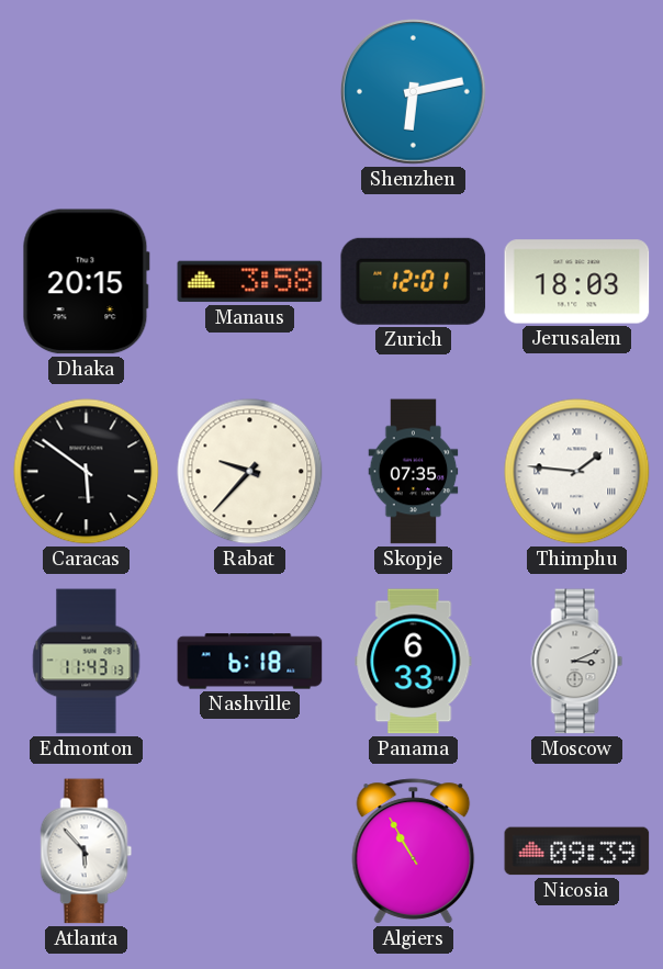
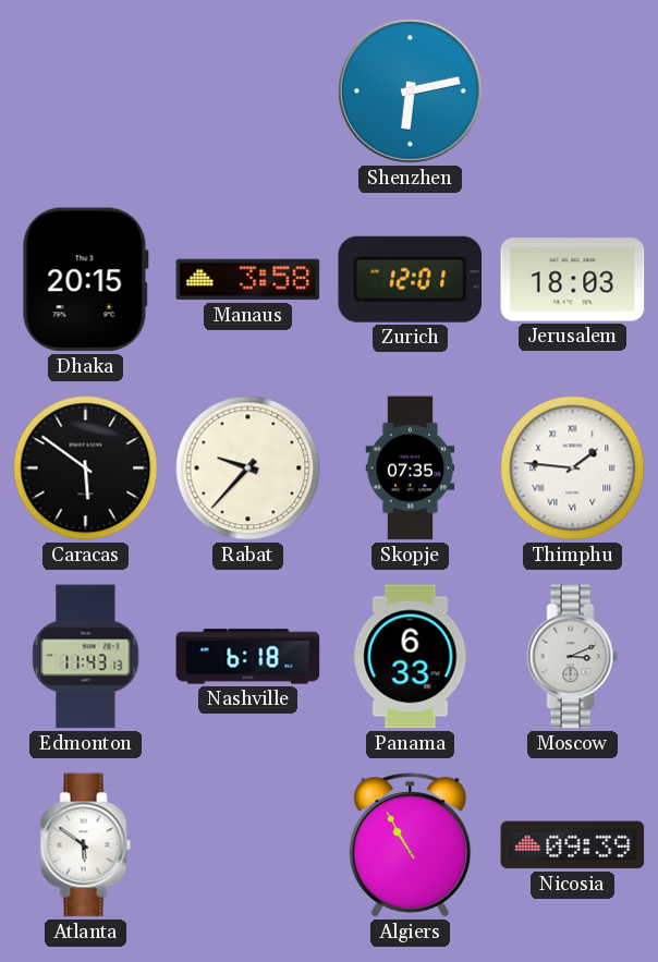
Atlanta: 5:53 -> 5:51 (86, 845)
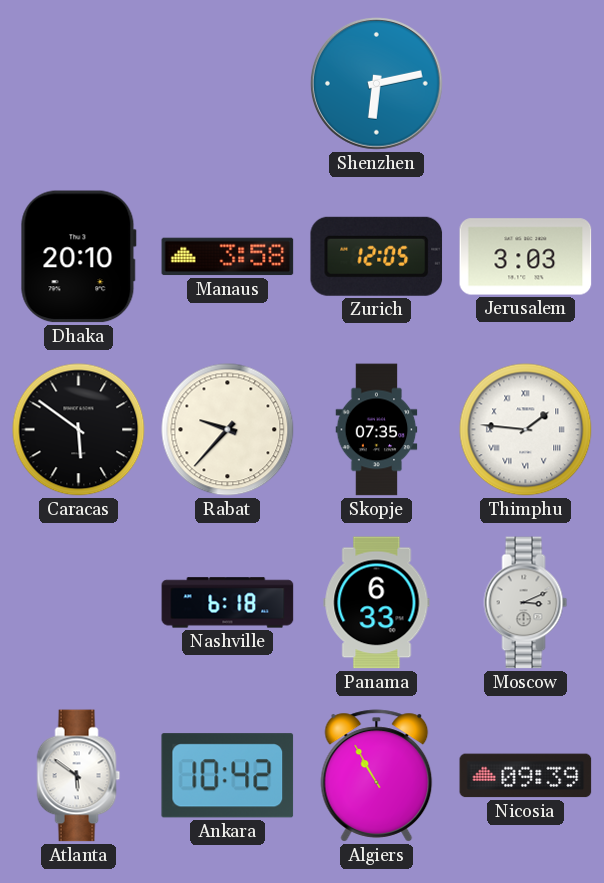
Dhaka: 20:15 -> 20:10 (78, 257)
Zurich: 12:01 -> 12:05 (377, 256)
Jerusalem: 18:03 -> 3:03 (526, 257)
Edmonton: 11:43 -> none (86, 657)
Ankara: none -> 10:42 (228, 776)
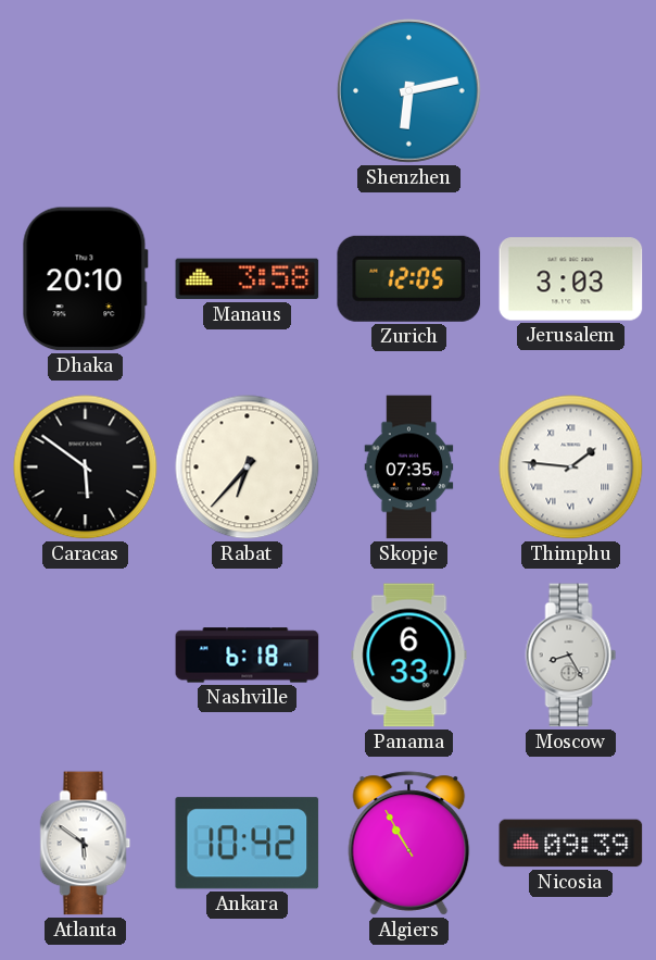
Rabat: 9:37 -> 6:37 (248, 467)
Moscow: 3:11 -> 8:25 (571, 656)
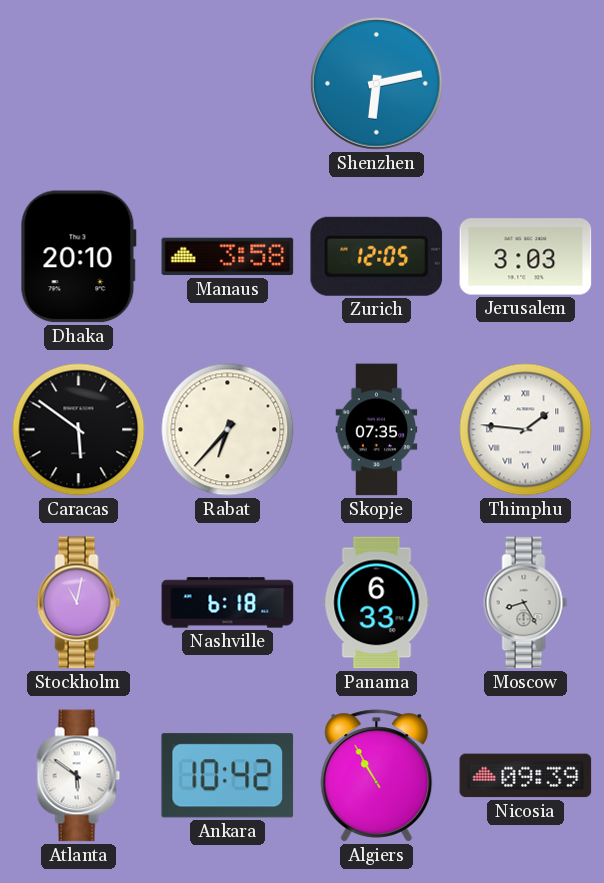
Stockholm: none -> 11:02 (79, 603)
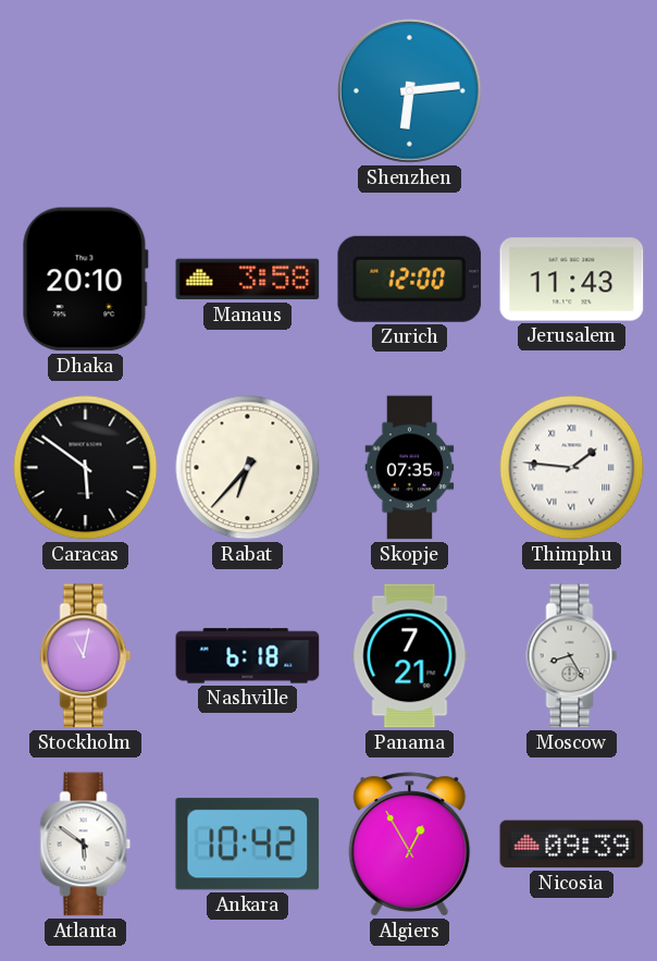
Shenzhen: 6:13 -> 6:14 (410, 91)
Zurich: 12:05 -> 12:00 (410, 279)
Jerusalem: 3:03 -> 11:43 (572, 280)
Panama: 6:33 -> 7:21 (410, 656)
Algiers: 10:55 -> 12:55 (410, 845)
